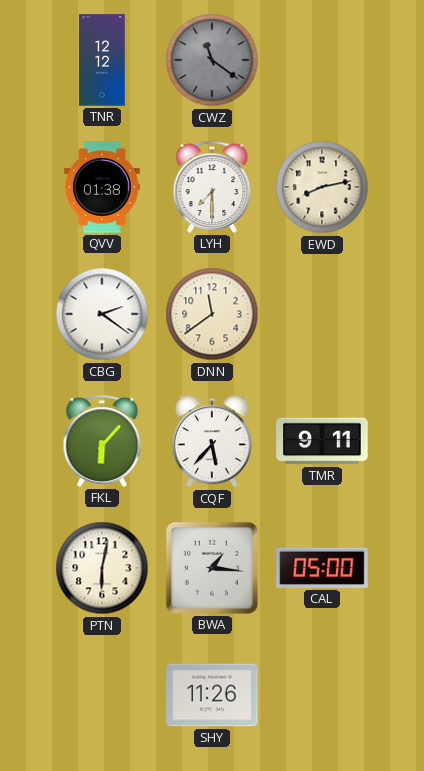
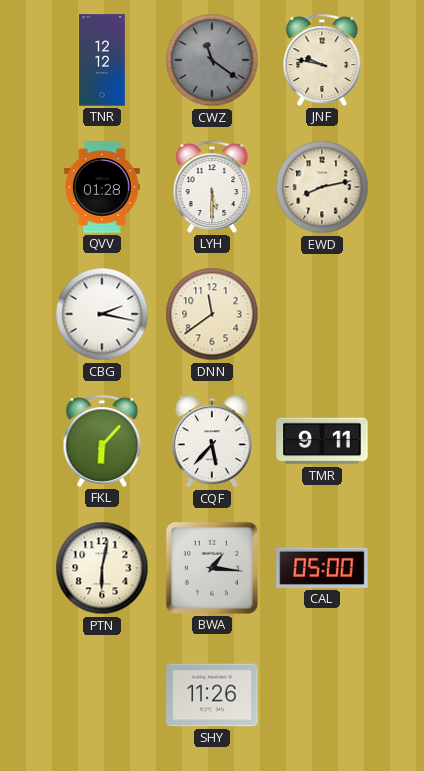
JNF: none -> 9:47 (322, 60)
QVV: 01:38 -> 01:28 (103, 187)
LYH: 7:30 -> 5:30 (212, 187)
CBG: 2:21 -> 2:17 (102, 314)
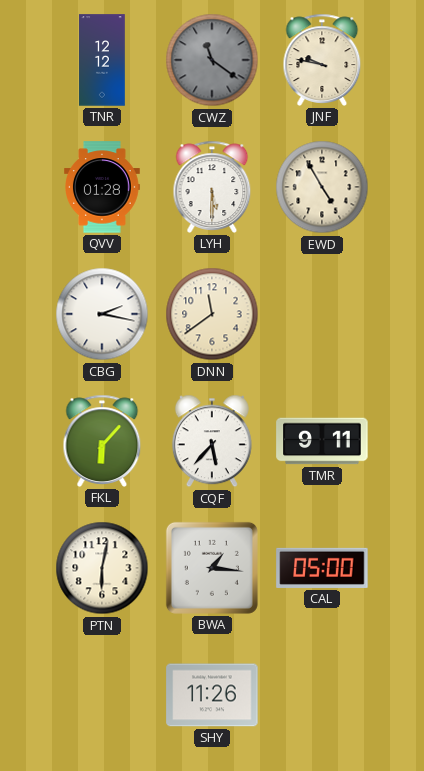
EWD: 8:13 -> 4:55 (322, 187)
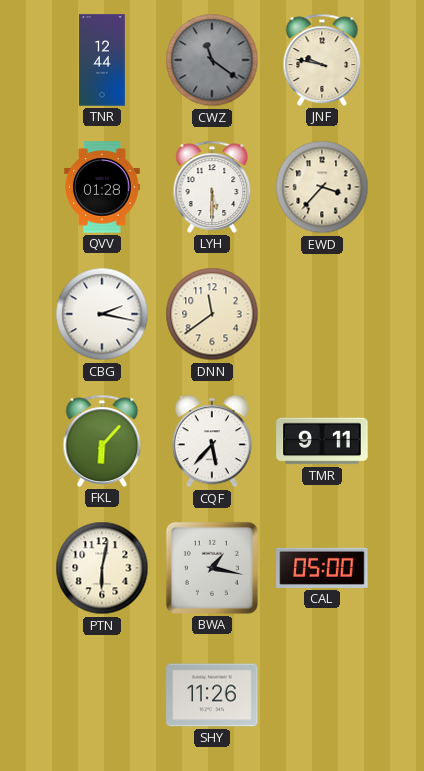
TNR: 12:12 -> 12:44 (102, 60)
EWD: 4:55 -> 3:37 (322, 187)
BWA: 1:16 -> 1:17 (212, 568)
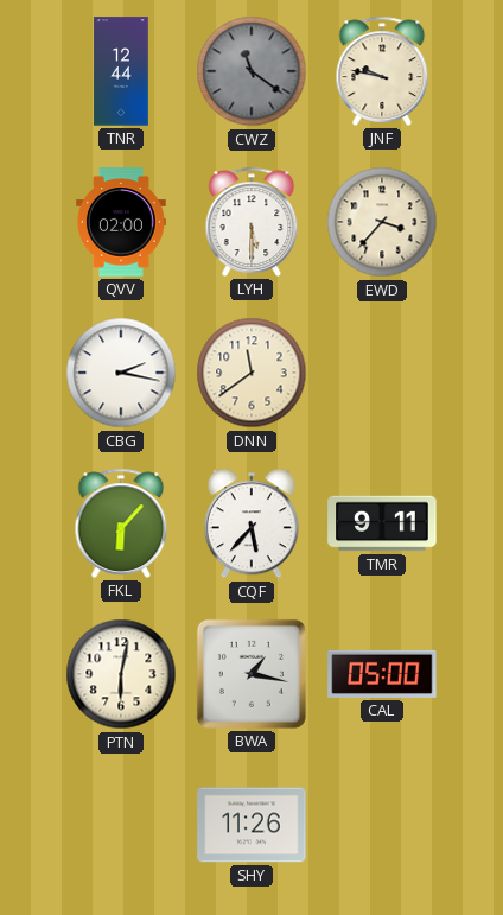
QVV: 01:28 -> 02:00 (122, 222)
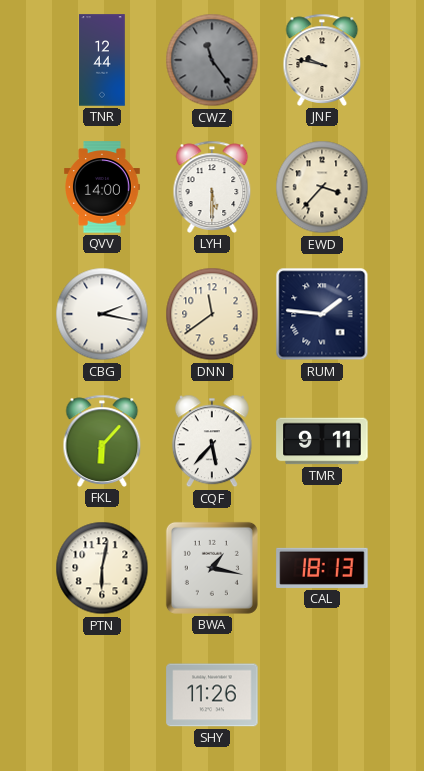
CWZ: 11:21 -> 11:24 (212, 60)
QVV: 02:00 -> 14:00 (103, 187)
RUM: none -> 1:46 (322, 314)
CAL: 05:00 -> 18:13 (322, 568)
